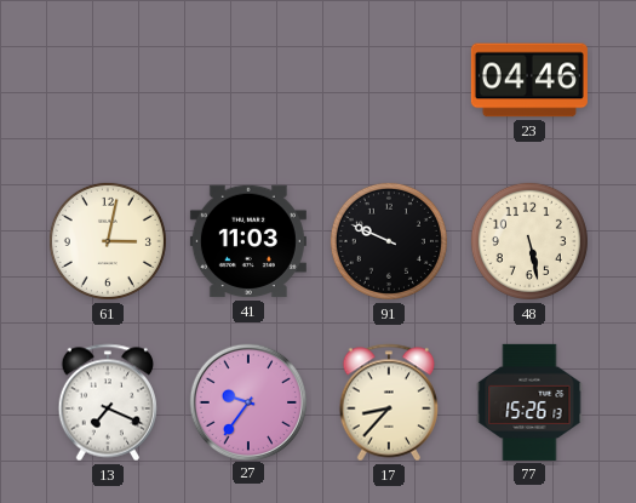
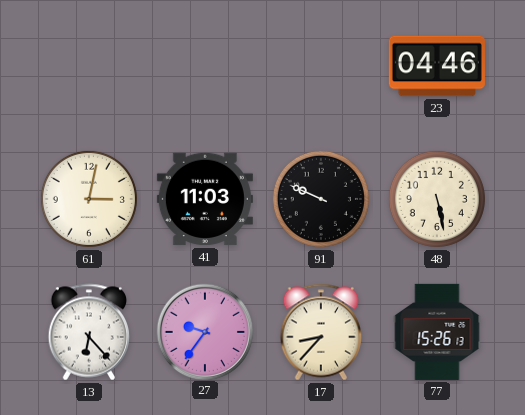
13: 7:19 -> 6:23 (88, 332)
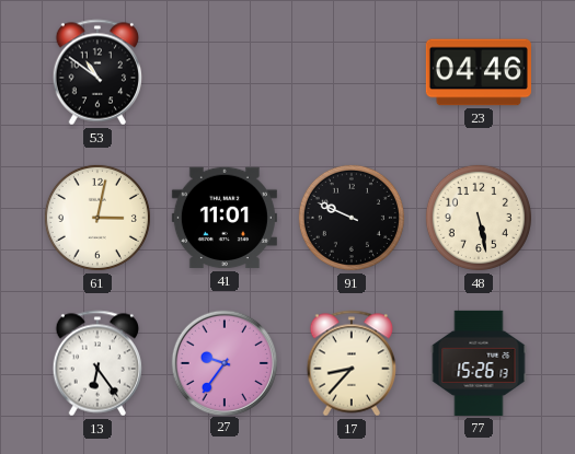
53: none -> 10:51 (96, 72)
41: 11:03 -> 11:01 (225, 218)
13: 6:23 -> 6:24 (96, 363)
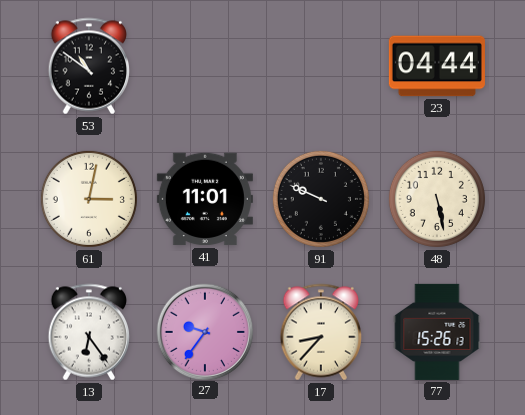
23: 04:46 -> 04:44 (437, 66)
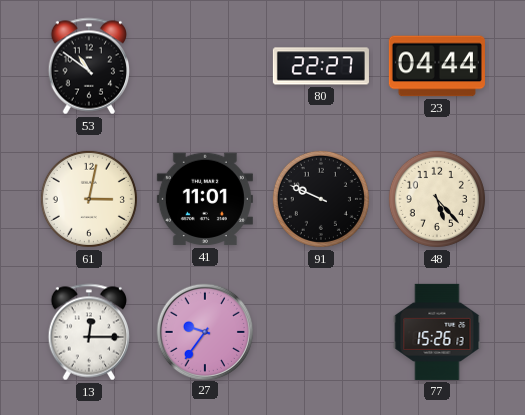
80: none -> 22:27 (321, 66)
48: 5:28 -> 5:23 (437, 199)
13: 6:24 -> 12:15 (88, 332)
17: 8:37 -> none (320, 332)
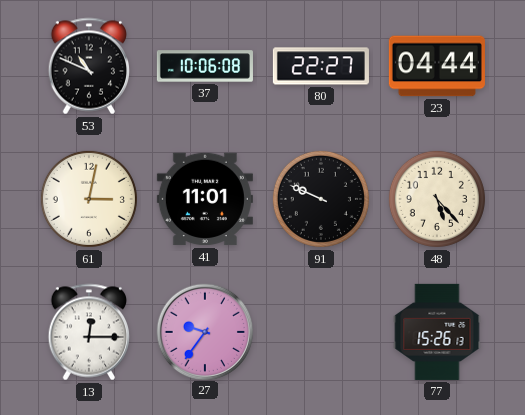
53: 10:51 -> 10:49 (88, 66)
37: none -> 10:06 (205, 66)
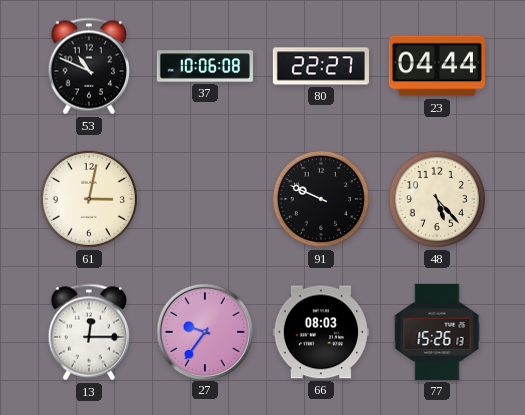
41: 11:01 -> none (205, 199)
66: none -> 08:03 (321, 332)
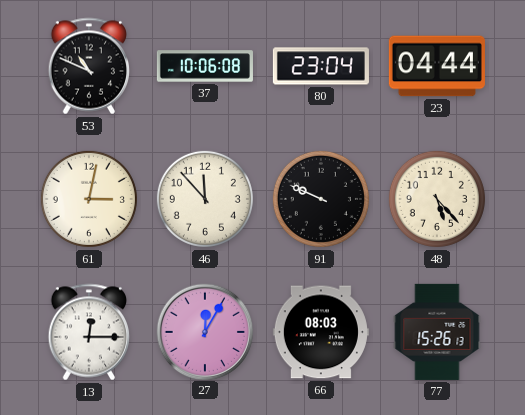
80: 22:27 -> 23:04 (321, 66)
46: none -> 11:53 (205, 199)
27: 9:36 -> 12:05 (204, 331)
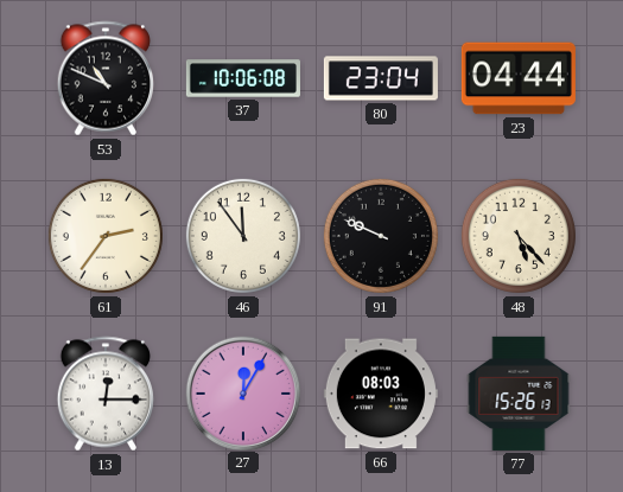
61: 3:02 -> 2:36 (106, 236)
46: 11:53 -> 11:54 (243, 236)
